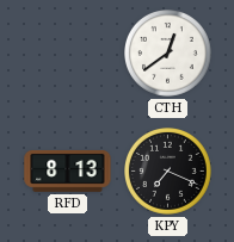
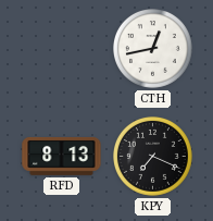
CTH: 12:39 -> 12:43 (153, 49)
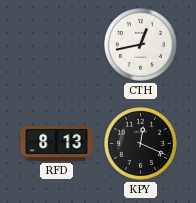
KPY: 7:19 -> 12:19 (141, 144)
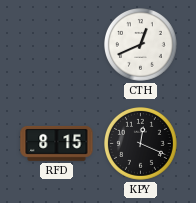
CTH: 12:43 -> 12:41 (141, 45)
RFD: 8:13 -> 8:15 (57, 144)
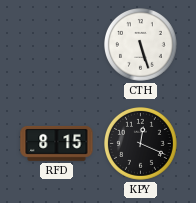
CTH: 12:41 -> 5:27 (141, 45)
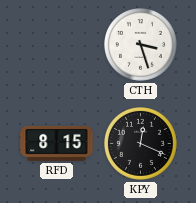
CTH: 5:27 -> 3:27 (141, 45)
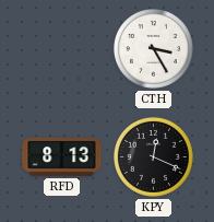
CTH: 3:27 -> 3:25 (154, 49)
RFD: 8:15 -> 8:13 (62, 157)
